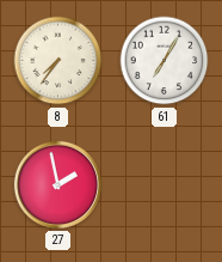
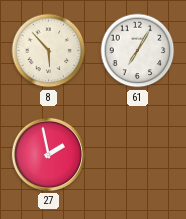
8: 7:36 -> 5:53 (49, 51)
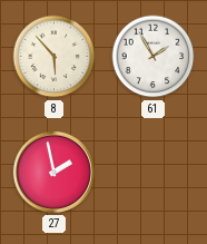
61: 7:05 -> 1:55 (154, 57)
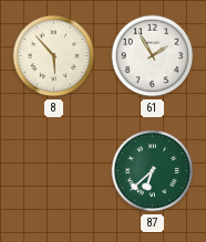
27: 1:58 -> none (53, 172)
87: none -> 6:38 (153, 171)
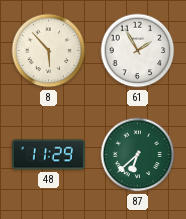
48: none -> 11:29 (48, 155)
